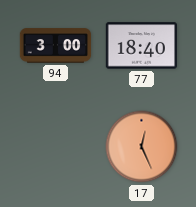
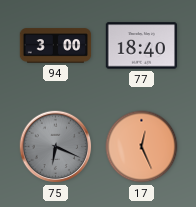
75: none -> 6:19 (56, 147)
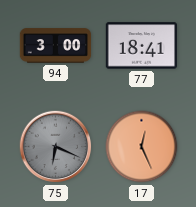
77: 18:40 -> 18:41 (141, 46)
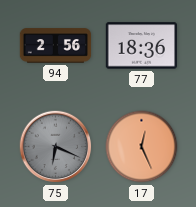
94: 3:00 -> 2:56 (56, 46)
77: 18:41 -> 18:36 (141, 46)
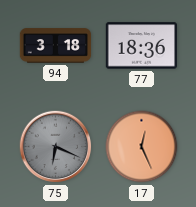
94: 2:56 -> 3:18 (56, 46)
